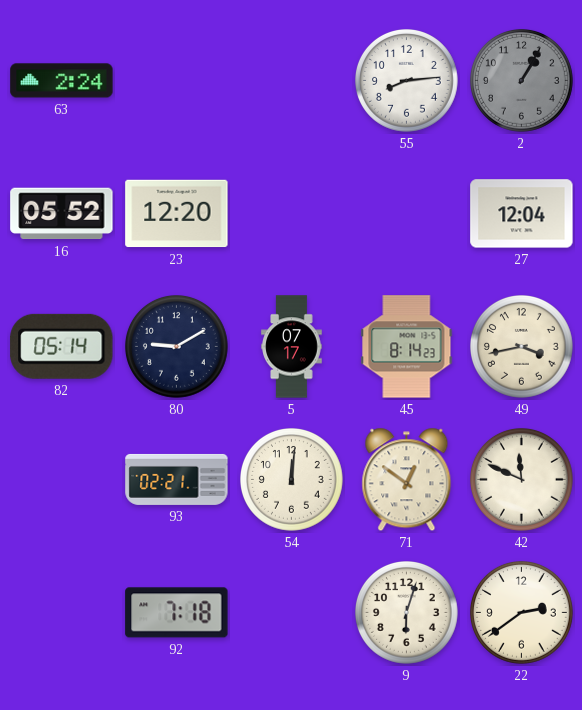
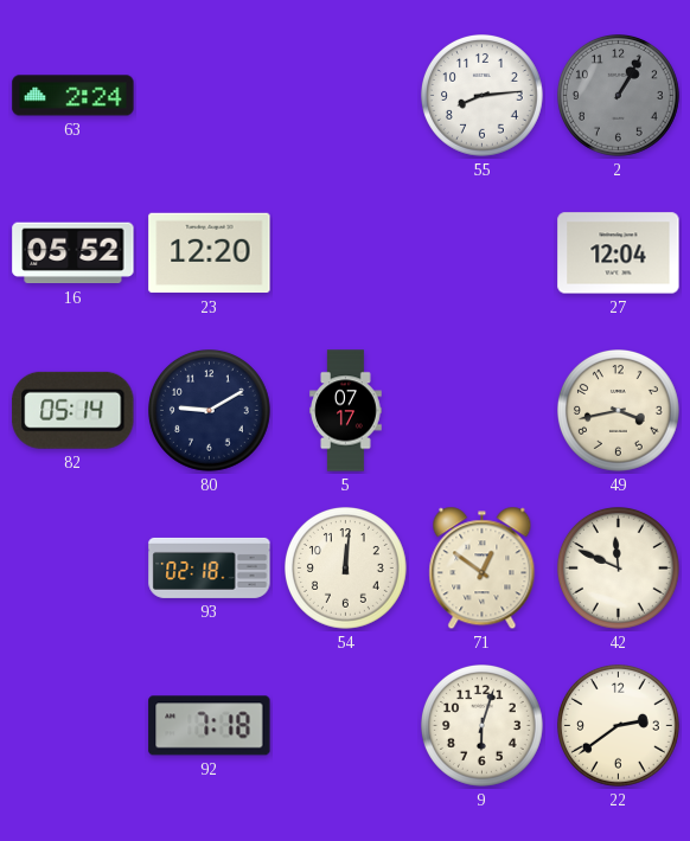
45: 8:14 -> none (407, 347)
93: 02:21 -> 02:18 (210, 567)
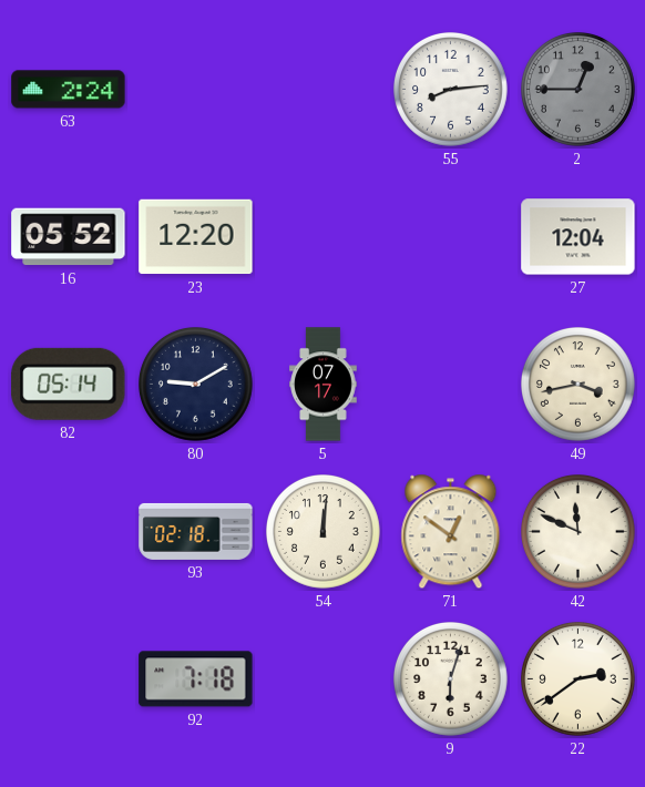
2: 1:05 -> 12:45 (579, 90)
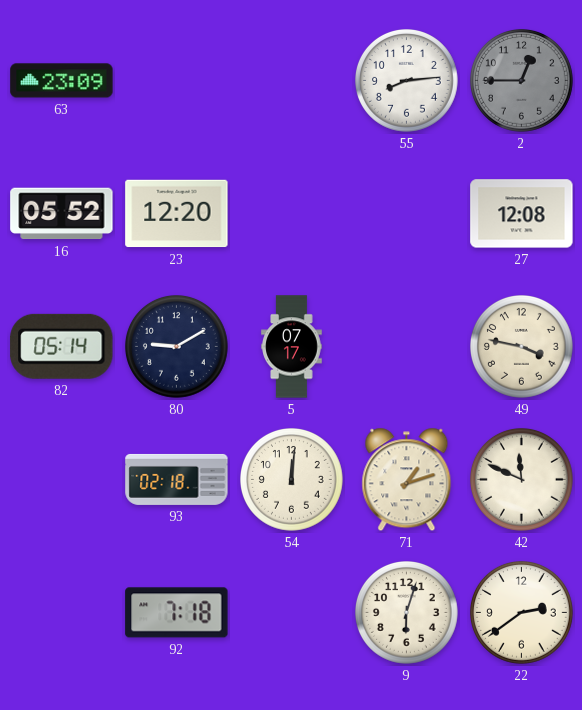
63: 2:24 -> 23:09 (62, 81)
27: 12:04 -> 12:08 (522, 214)
49: 3:43 -> 3:47 (522, 347)
71: 12:51 -> 1:12 (407, 480)
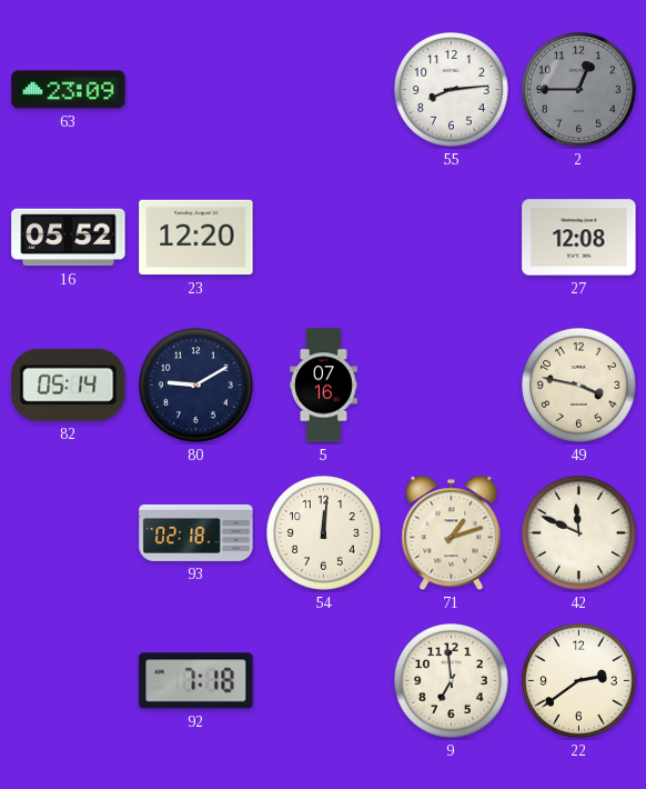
5: 07:17 -> 07:16 (324, 386)
9: 6:03 -> 6:59 (452, 681)
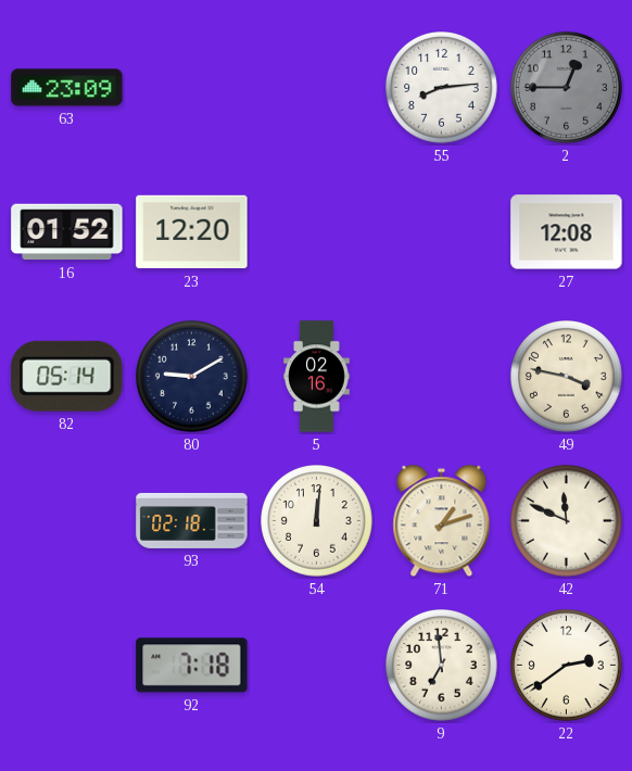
16: 05:52 -> 01:52 (67, 232)
5: 07:16 -> 02:16 (317, 377)
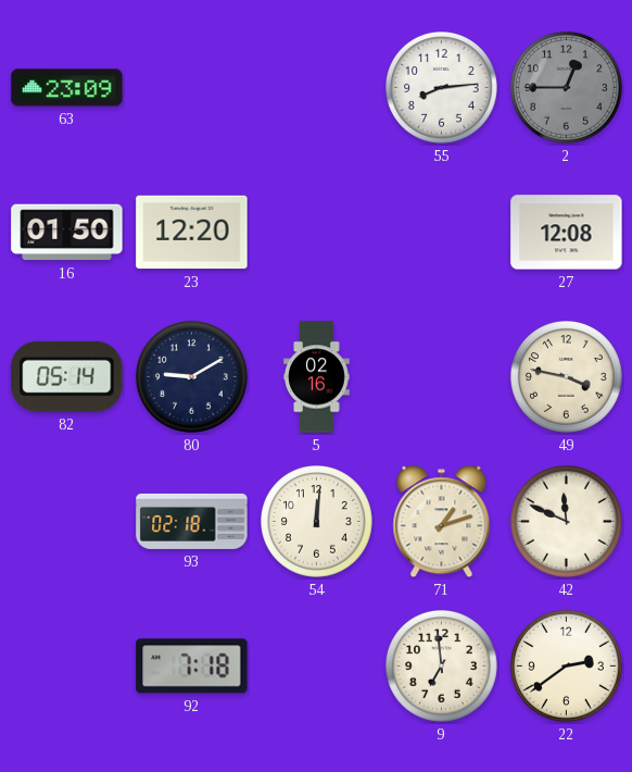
16: 01:52 -> 01:50 (67, 233)
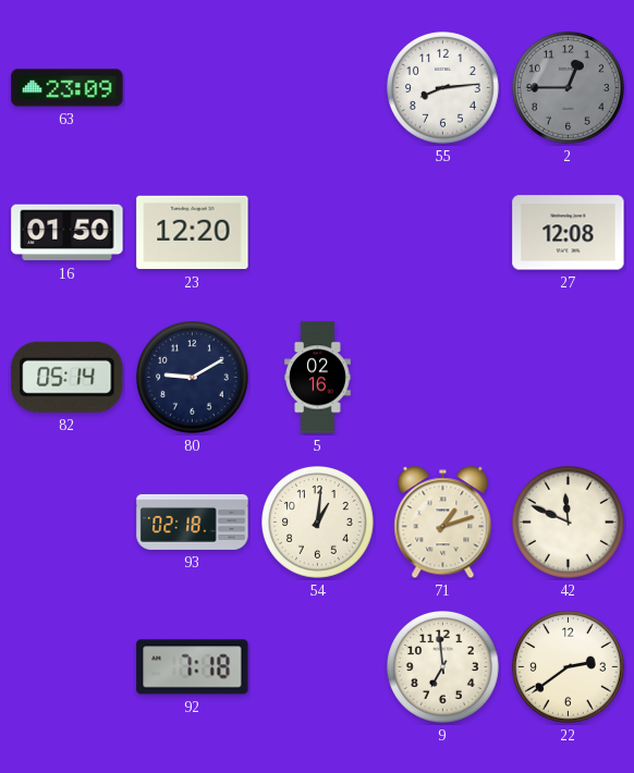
49: 3:47 -> none (567, 377)
54: 12:01 -> 1:01 (318, 523)
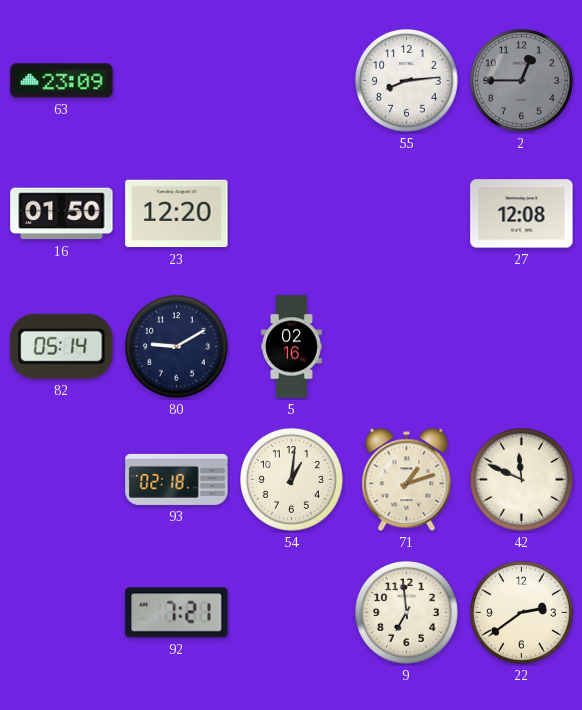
92: 7:18 -> 7:21 (177, 613)
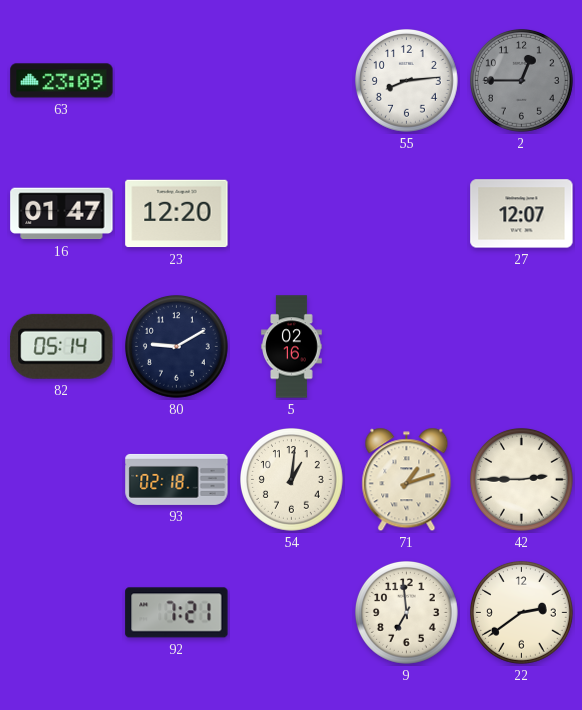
16: 01:50 -> 01:47 (62, 214)
27: 12:08 -> 12:07 (522, 214)
42: 11:49 -> 2:45 (522, 480)
